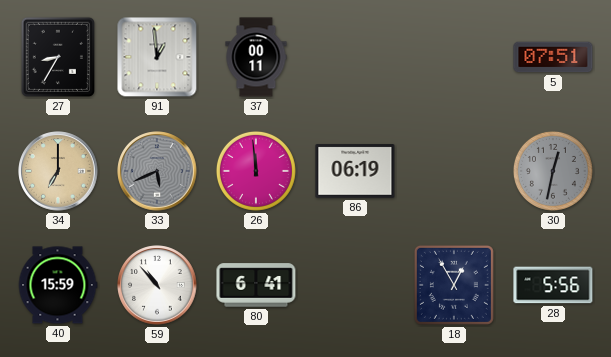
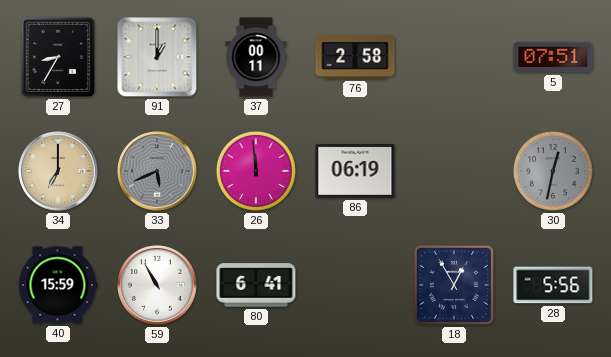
91: 12:59 -> 1:00 (157, 57)
76: none -> 2:58 (355, 57)
59: 10:53 -> 10:55 (157, 285)
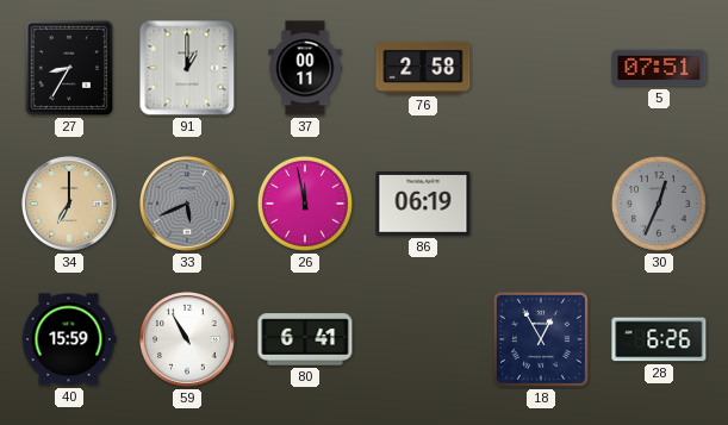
26: 11:59 -> 11:58 (305, 204)
30: 12:32 -> 12:34 (659, 204)
28: 5:56 -> 6:26 (659, 339)
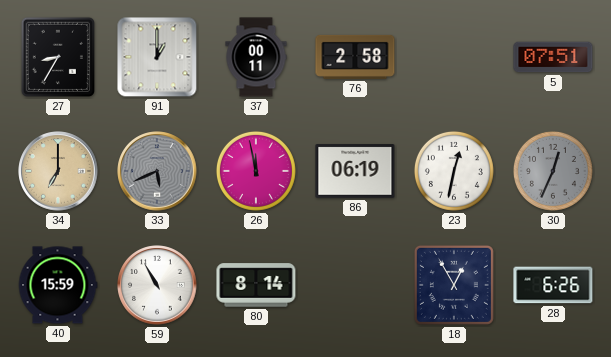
23: none -> 12:32 (454, 171)
80: 6:41 -> 8:14 (256, 285)
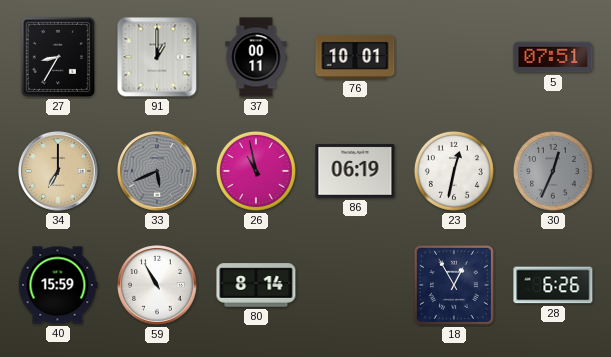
76: 2:58 -> 10:01 (355, 57)
26: 11:58 -> 10:58 (256, 171)
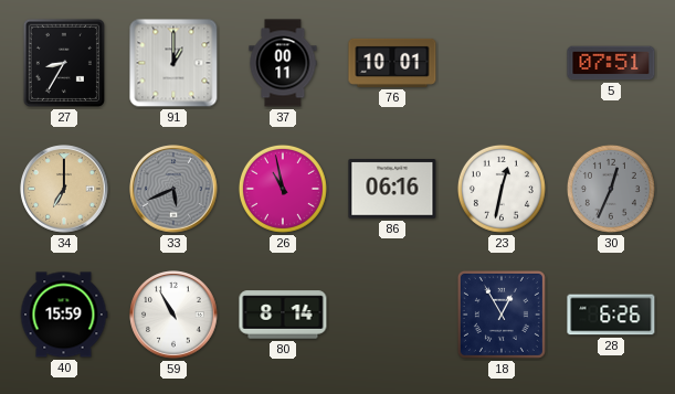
86: 06:19 -> 06:16 (392, 189)
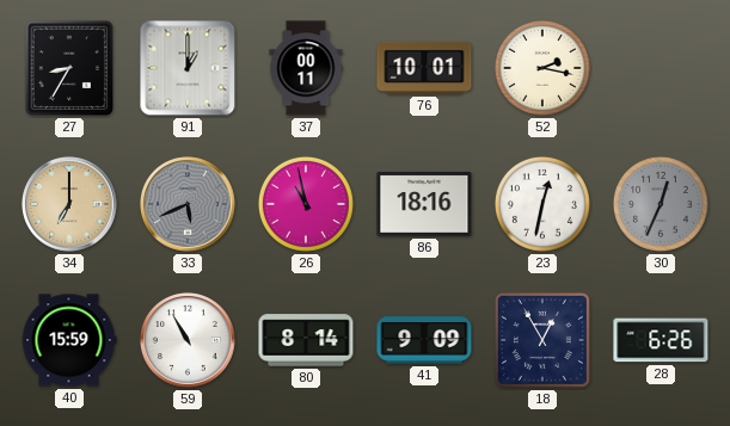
52: none -> 2:17 (542, 68)
5: 07:51 -> none (611, 63)
86: 06:16 -> 18:16 (424, 204)
41: none -> 9:09 (424, 340)
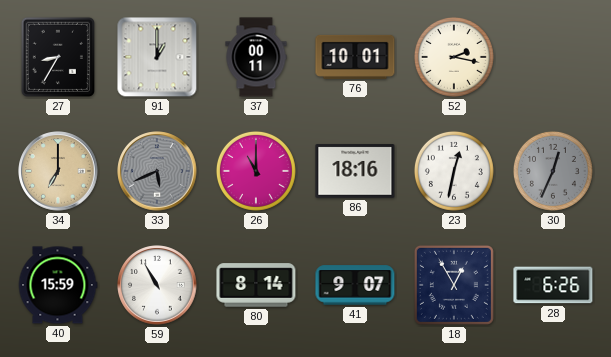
26: 10:58 -> 11:00 (256, 171)
41: 9:09 -> 9:07 (355, 285)
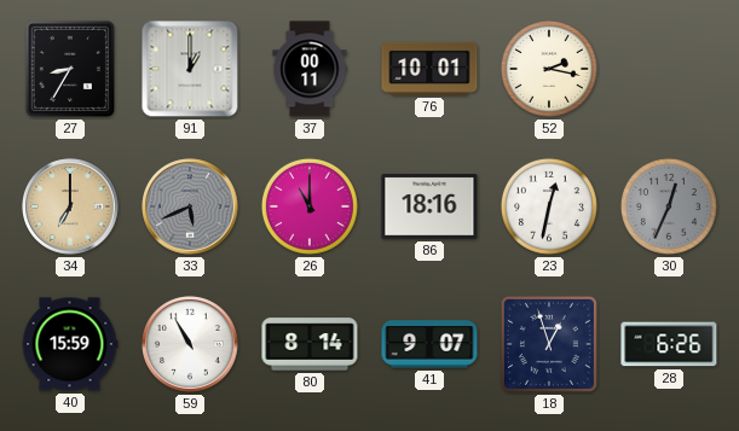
18: 12:55 -> 12:57 (549, 344)
